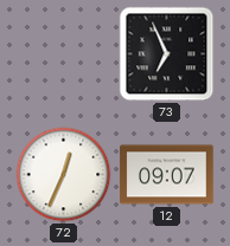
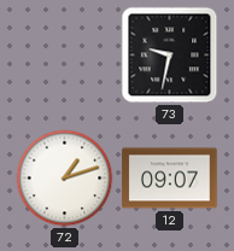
73: 6:56 -> 9:32 (170, 56)
72: 12:34 -> 1:12 (65, 179)
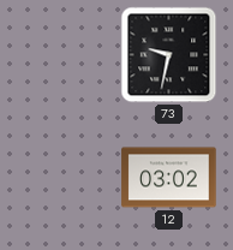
72: 1:12 -> none (65, 179)
12: 09:07 -> 03:02 (169, 178)
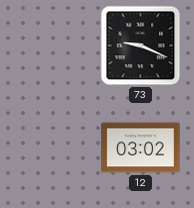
73: 9:32 -> 9:19 (141, 46)
